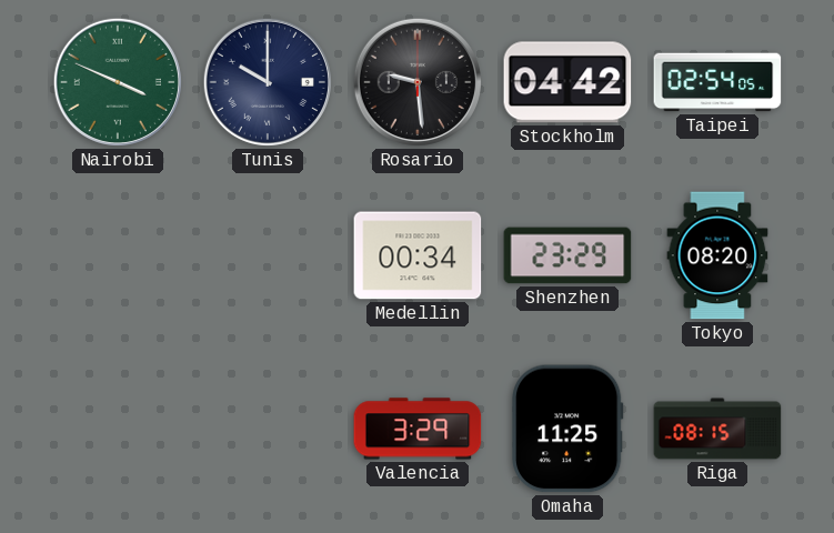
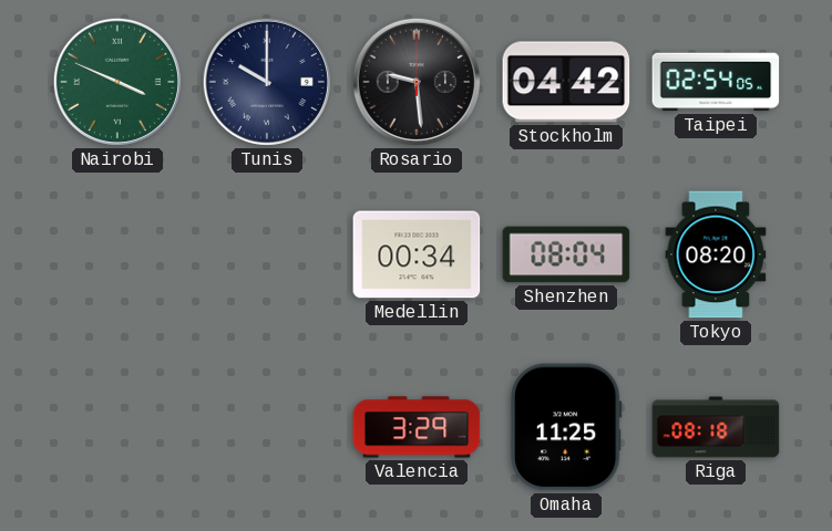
Shenzhen: 23:29 -> 08:04 (566, 254)
Riga: 08:15 -> 08:18 (716, 427)
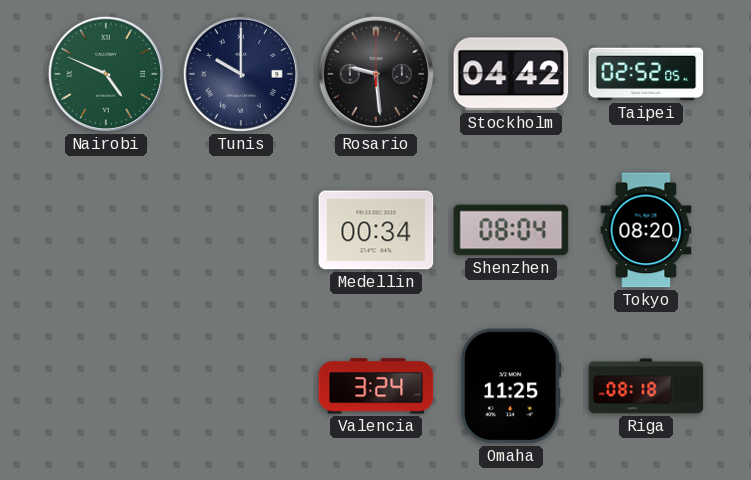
Nairobi: 3:49 -> 4:49 (106, 74)
Taipei: 02:54 -> 02:52 (646, 74)
Valencia: 3:29 -> 3:24 (376, 386)
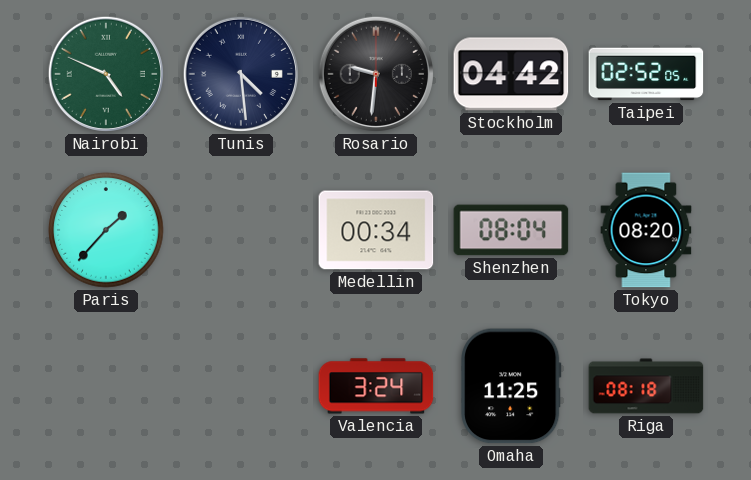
Tunis: 10:00 -> 4:29 (241, 74)
Rosario: 9:29 -> 9:31 (376, 74)
Paris: none -> 1:37 (106, 230)
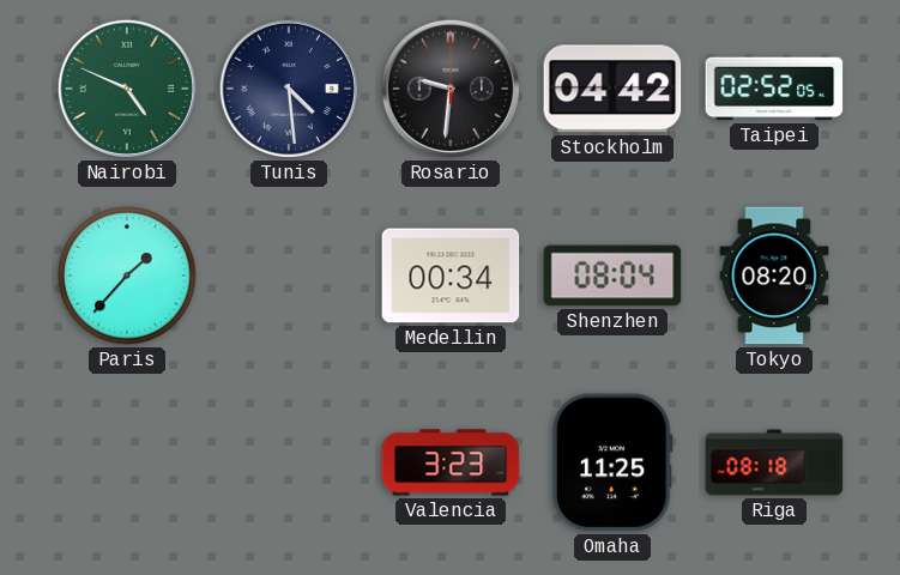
Valencia: 3:24 -> 3:23 (451, 462)
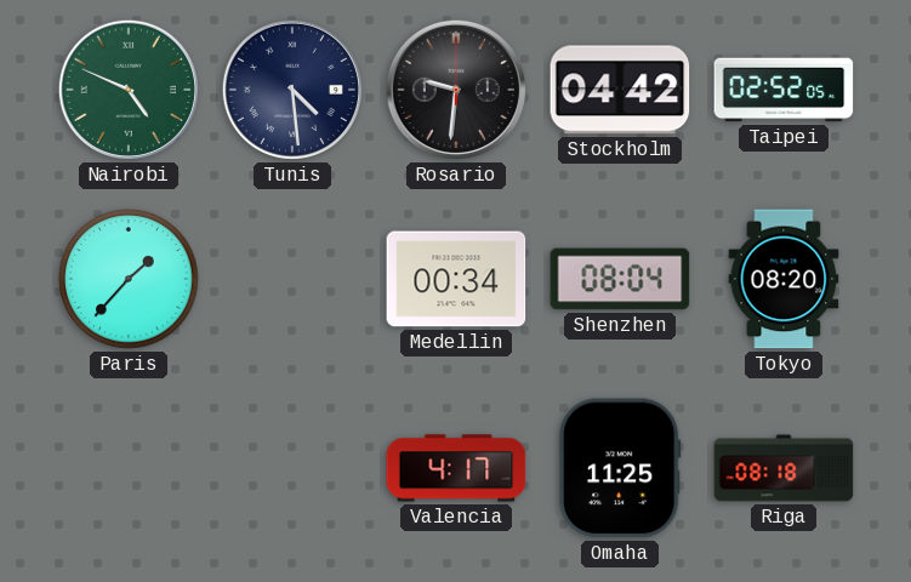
Valencia: 3:23 -> 4:17 (456, 468)
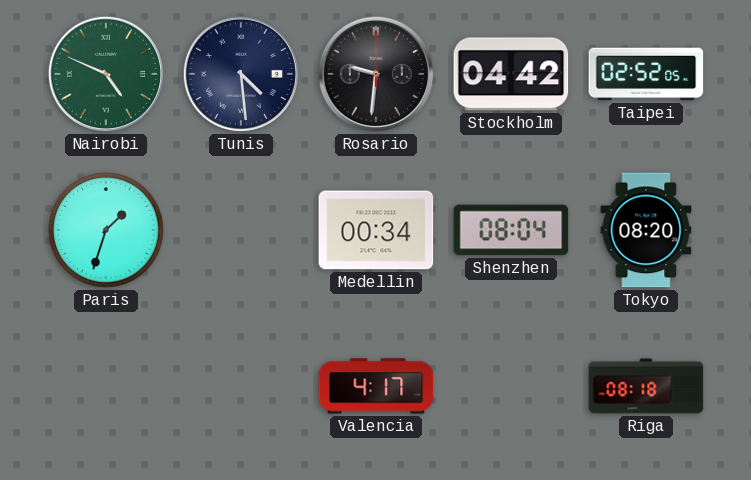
Paris: 1:37 -> 1:33 (106, 230)
Omaha: 11:25 -> none (620, 468)
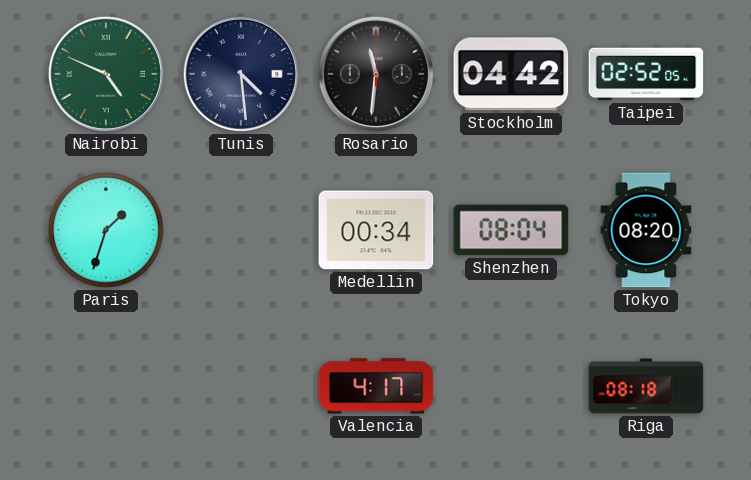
Rosario: 9:31 -> 11:31 (376, 74)
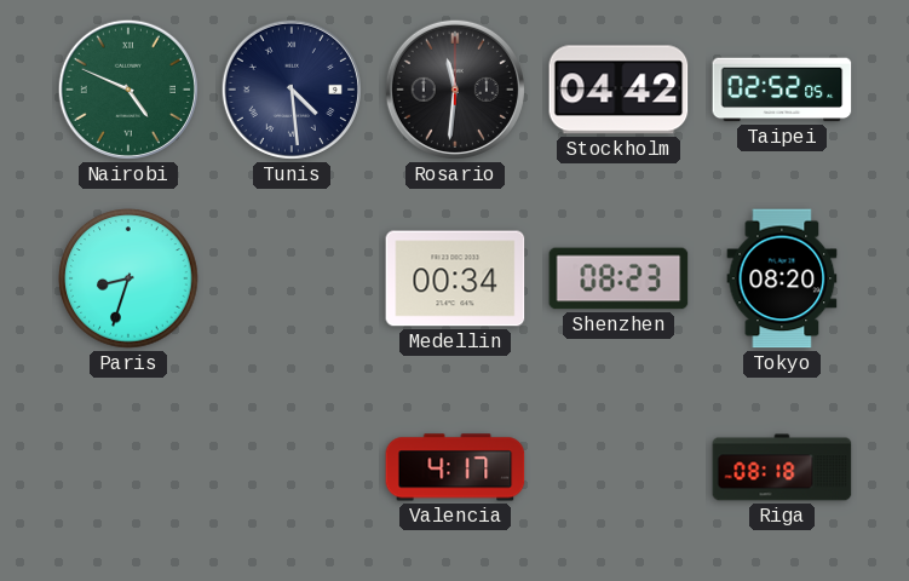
Paris: 1:33 -> 8:33 (128, 278)
Shenzhen: 08:04 -> 08:23 (619, 278)
